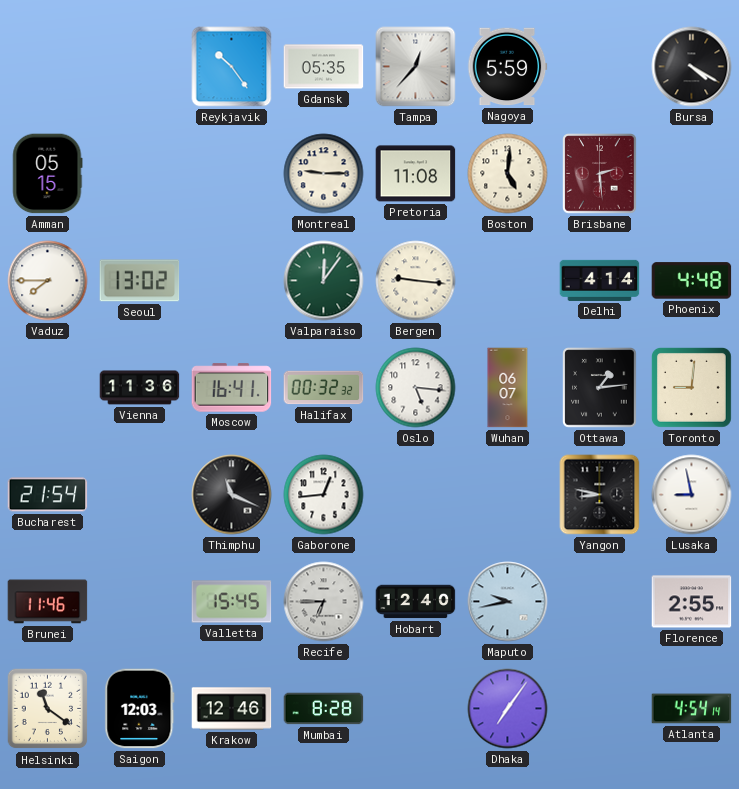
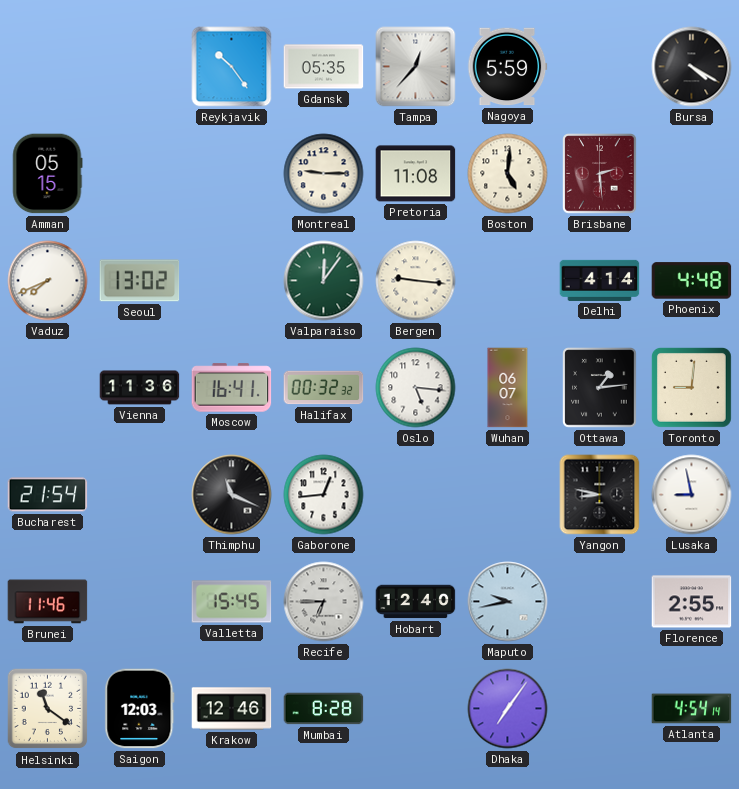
Vaduz: 7:45 -> 7:41 (48, 281)
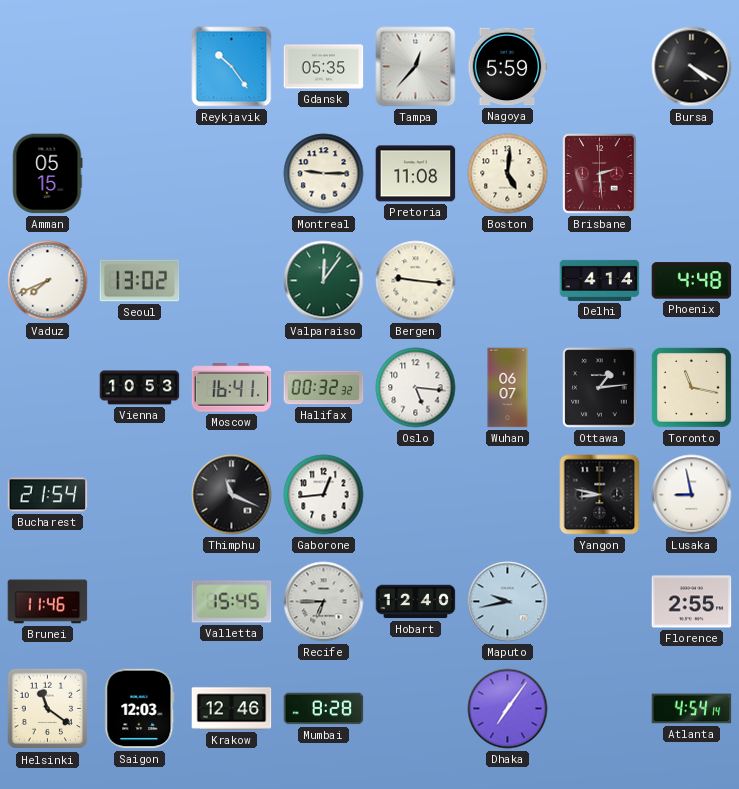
Vienna: 11:36 -> 10:53 (140, 388)
Toronto: 9:01 -> 11:17 (691, 387)
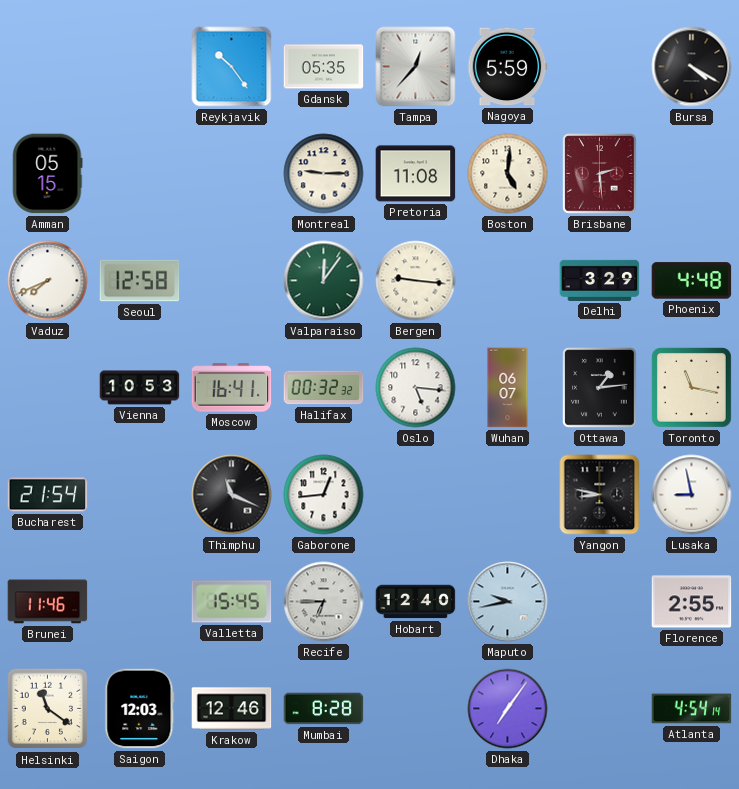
Seoul: 13:02 -> 12:58 (140, 281)
Delhi: 4:14 -> 3:29 (600, 280)
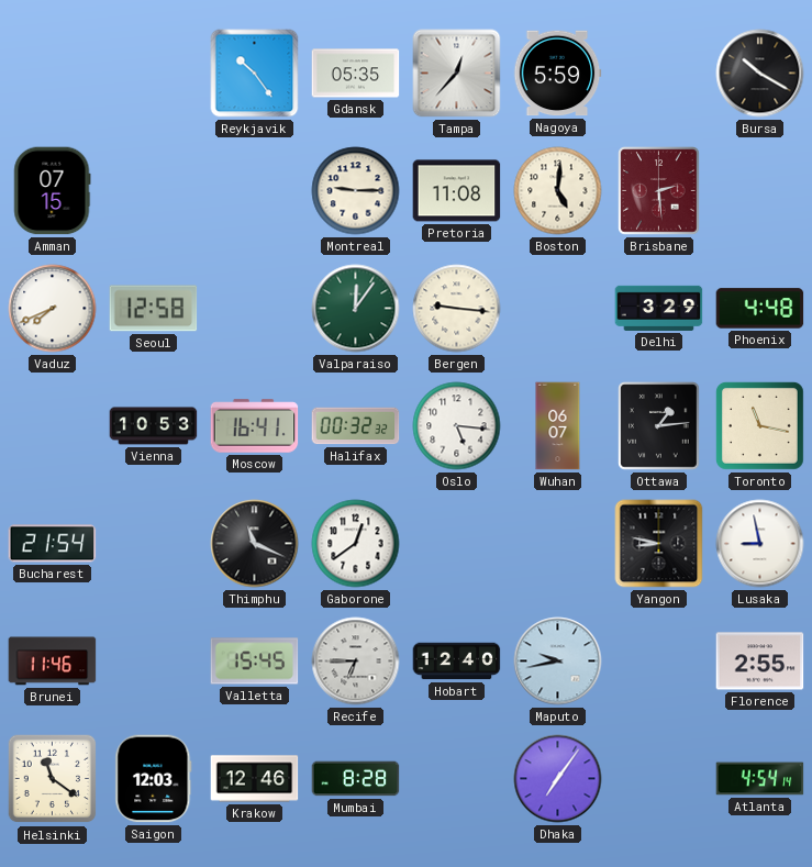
Bursa: 4:20 -> 10:20 (760, 74)
Amman: 05:15 -> 07:15 (53, 191)
Gaborone: 12:44 -> 12:39 (356, 544)
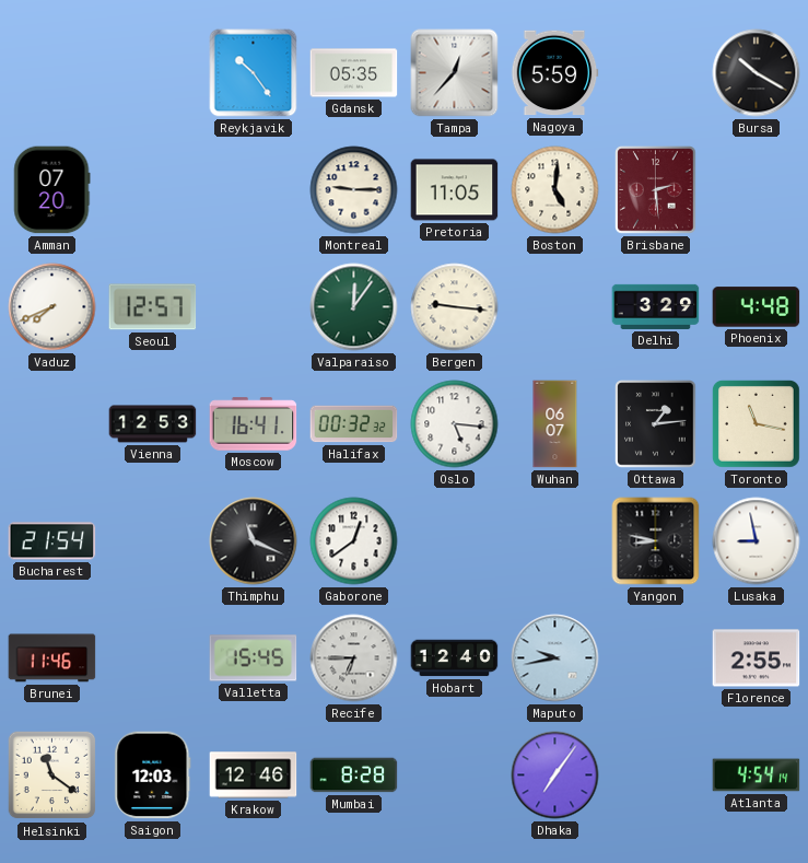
Amman: 07:15 -> 07:20 (52, 190)
Pretoria: 11:08 -> 11:05 (455, 190)
Seoul: 12:58 -> 12:57 (153, 307)
Vienna: 10:53 -> 12:53 (153, 424)
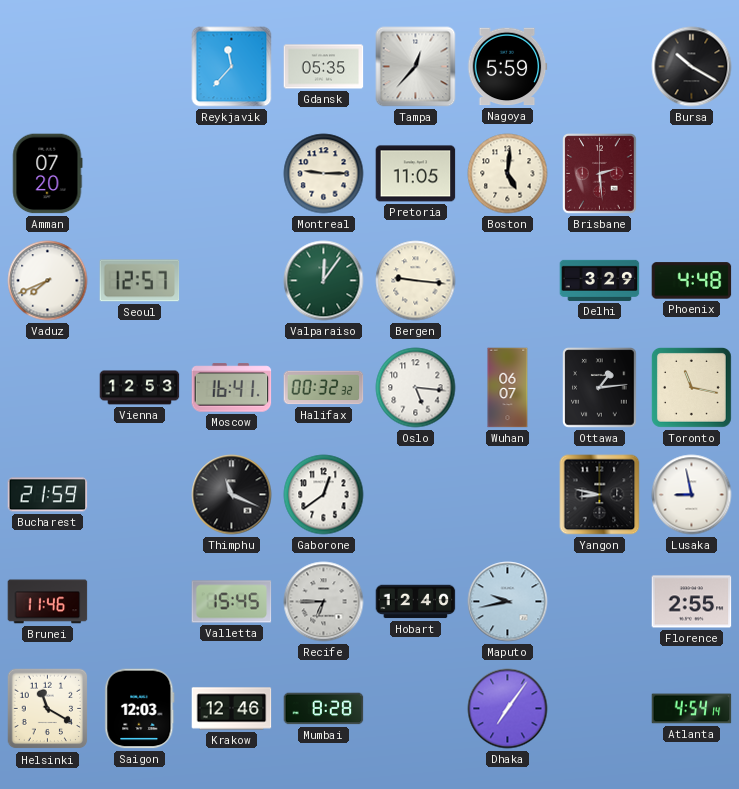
Reykjavik: 10:24 -> 11:37 (232, 67)
Bucharest: 21:54 -> 21:59 (48, 495)
Helsinki: 11:21 -> 11:20 (48, 709)
